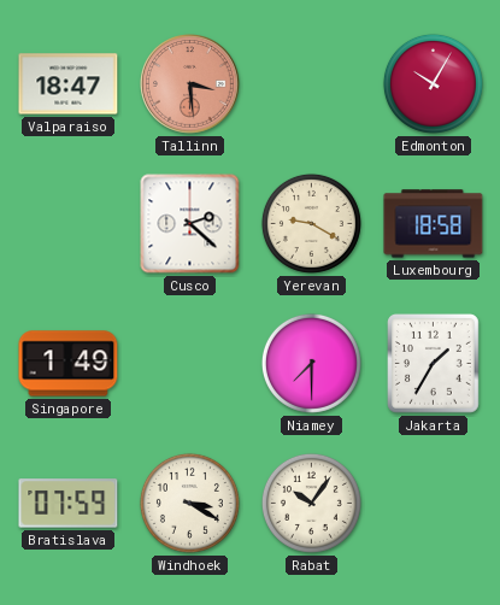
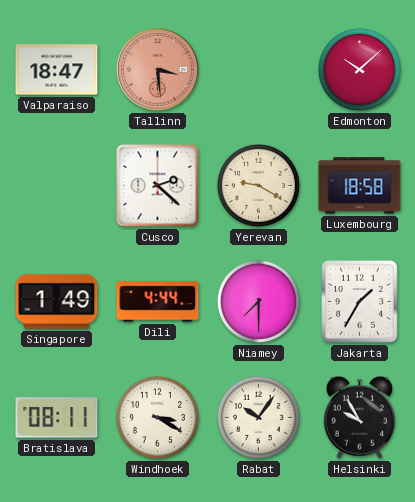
Edmonton: 10:05 -> 10:08 (359, 69)
Dili: none -> 4:44 (158, 302)
Bratislava: 07:59 -> 08:11 (57, 418)
Helsinki: none -> 9:55 (359, 417)
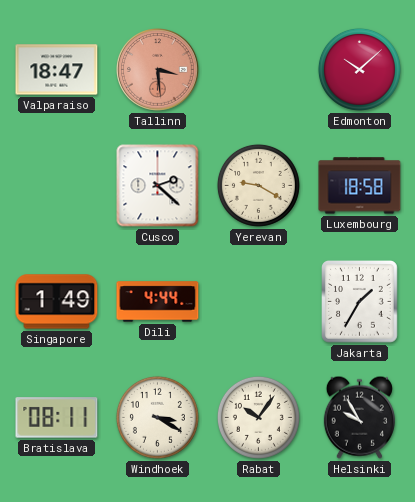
Niamey: 7:30 -> none (258, 301)
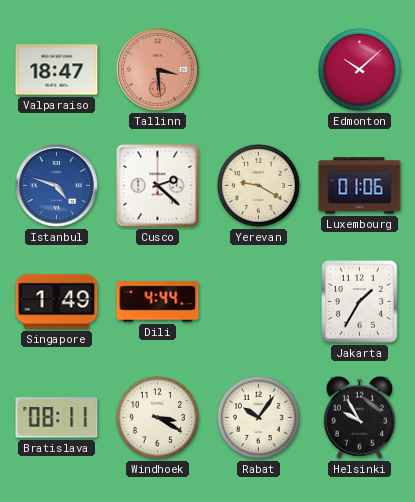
Istanbul: none -> 4:48 (57, 186)
Luxembourg: 18:58 -> 01:06 (360, 186)
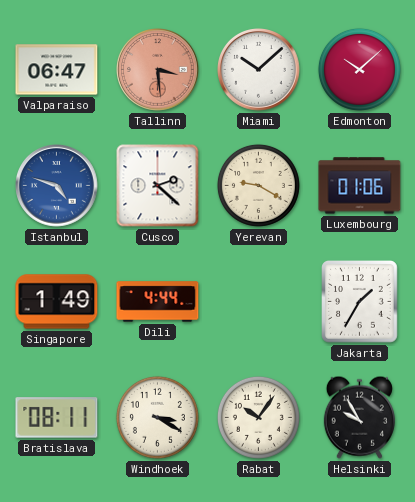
Valparaiso: 18:47 -> 06:47 (57, 70)
Miami: none -> 10:08 (259, 70)
